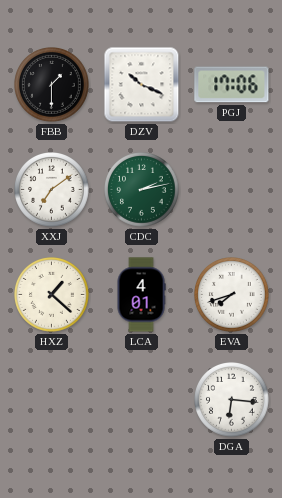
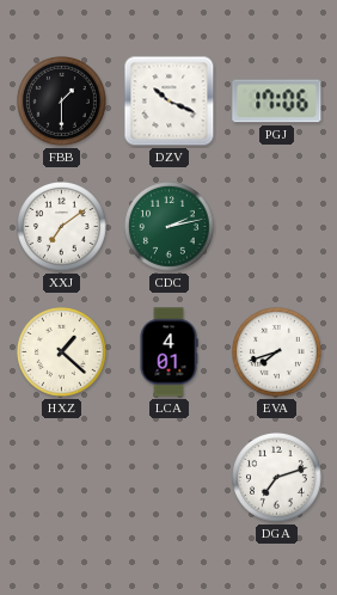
DGA: 6:16 -> 7:12 (277, 478)
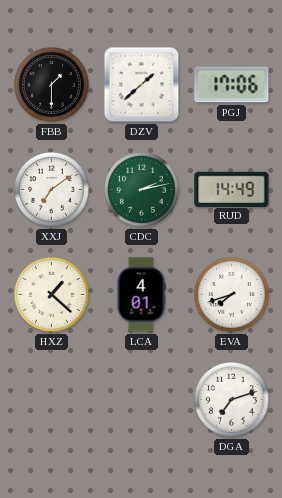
DZV: 10:19 -> 1:38 (142, 85)
RUD: none -> 14:49 (232, 189)
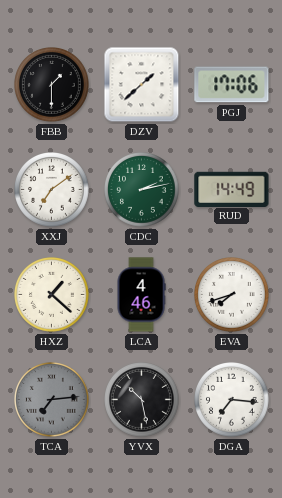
LCA: 4:01 -> 4:46 (141, 295)
TCA: none -> 7:14 (52, 400)
YVX: none -> 10:28 (142, 400)
DGA: 7:12 -> 7:16 (232, 400)
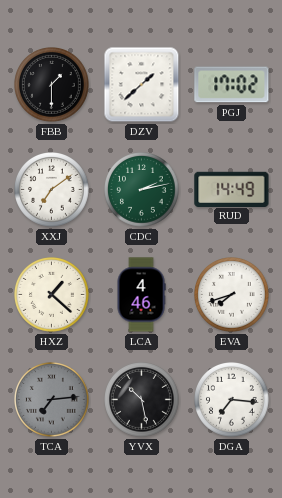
PGJ: 17:06 -> 17:02 (232, 85)
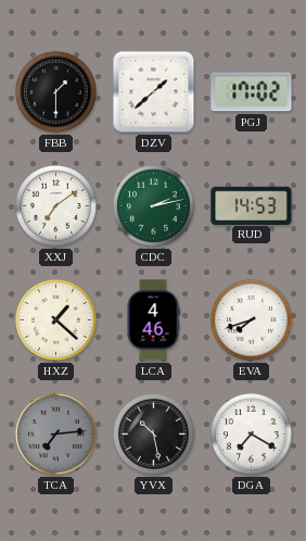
RUD: 14:49 -> 14:53 (252, 205)
DGA: 7:16 -> 7:20 (252, 435)
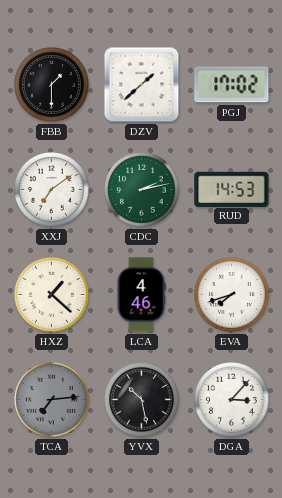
DGA: 7:20 -> 3:07 (232, 400)
